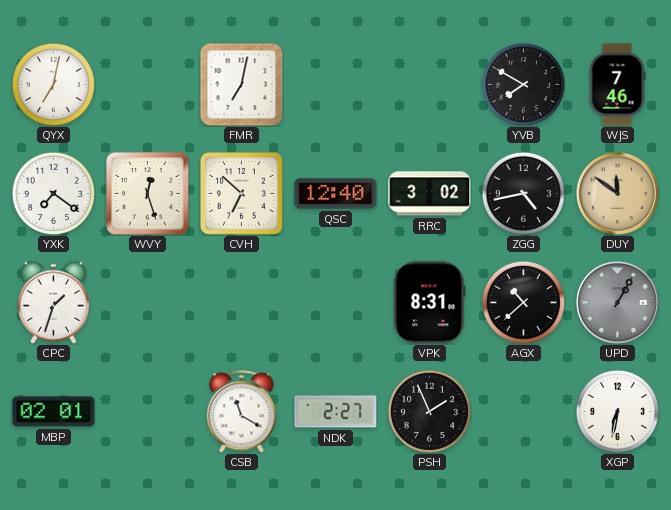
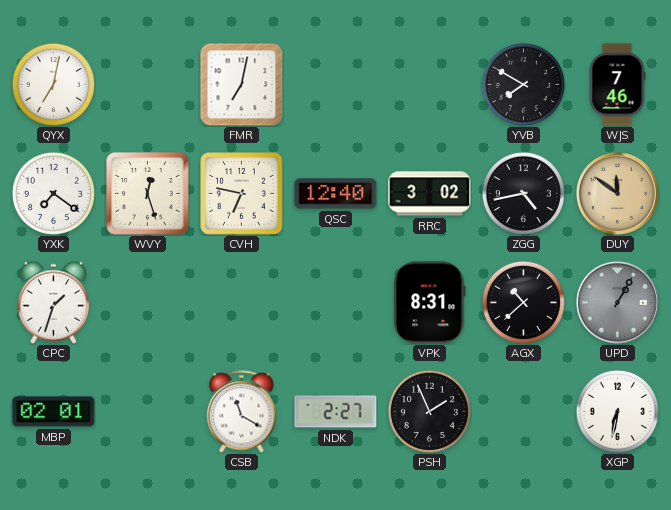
CVH: 6:52 -> 6:47 (242, 194)
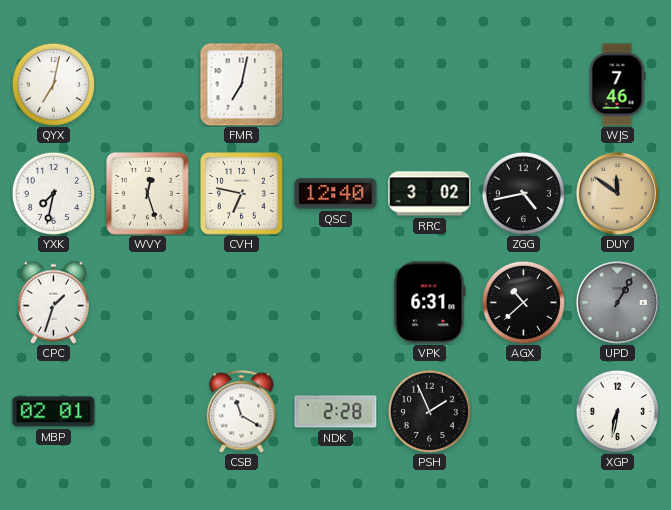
YVB: 7:50 -> none (523, 84)
YXK: 7:21 -> 7:32 (53, 193)
VPK: 8:31 -> 6:31 (430, 303)
NDK: 2:27 -> 2:28 (336, 412)
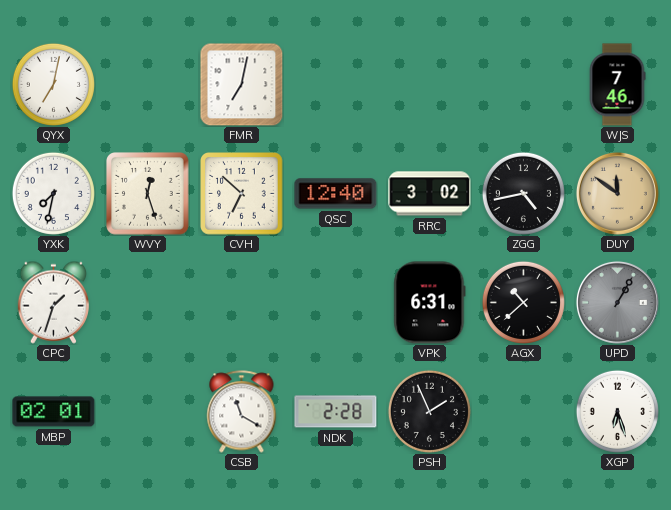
CVH: 6:47 -> 6:52 (242, 194)
XGP: 6:32 -> 6:27 (617, 411)
